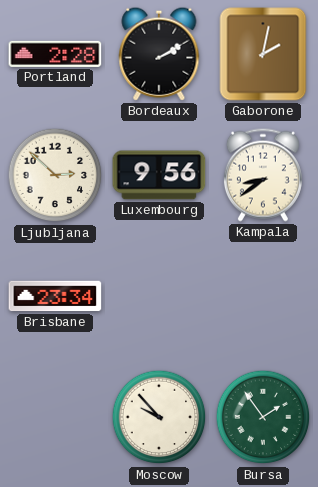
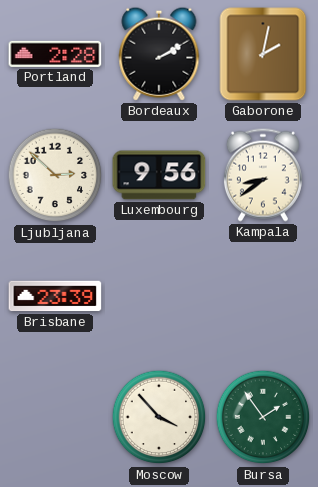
Brisbane: 23:34 -> 23:39 (55, 296)
Moscow: 9:53 -> 3:53 (159, 417)
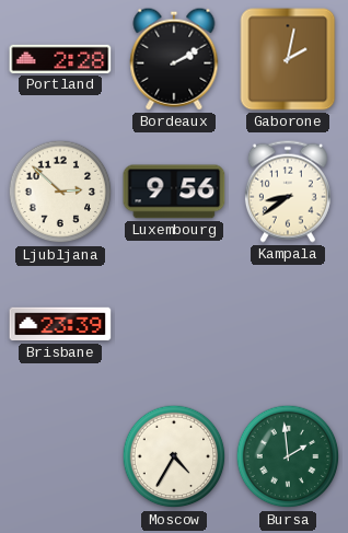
Moscow: 3:53 -> 4:35 (174, 456)
Bursa: 1:54 -> 1:59 (288, 456)
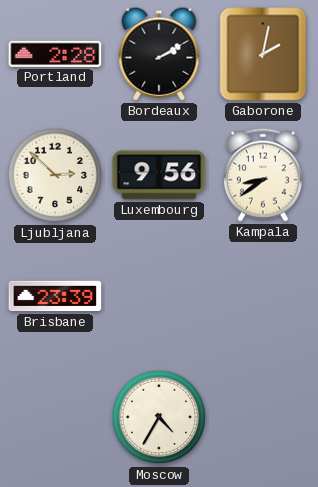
Bursa: 1:59 -> none (288, 456)
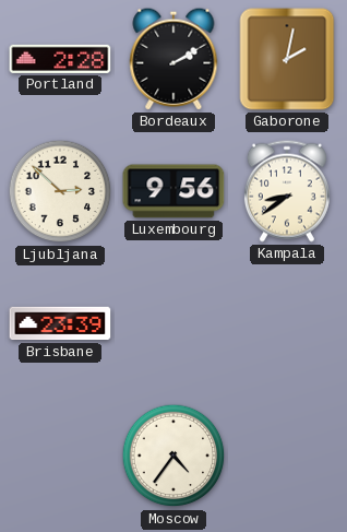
Moscow: 4:35 -> 4:36 (174, 456)
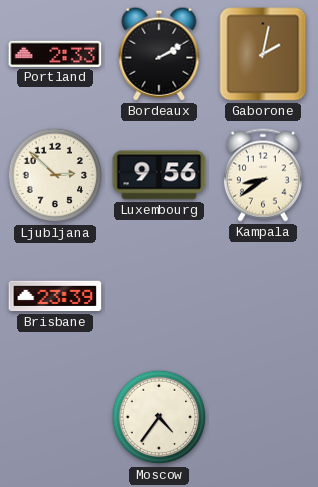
Portland: 2:28 -> 2:33 (55, 54)
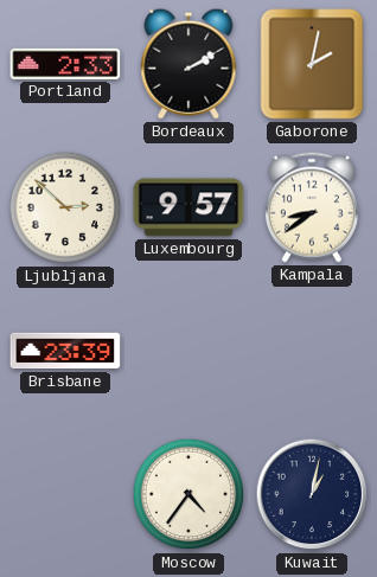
Luxembourg: 9:56 -> 9:57 (188, 207)
Kuwait: none -> 1:02 (312, 494)
